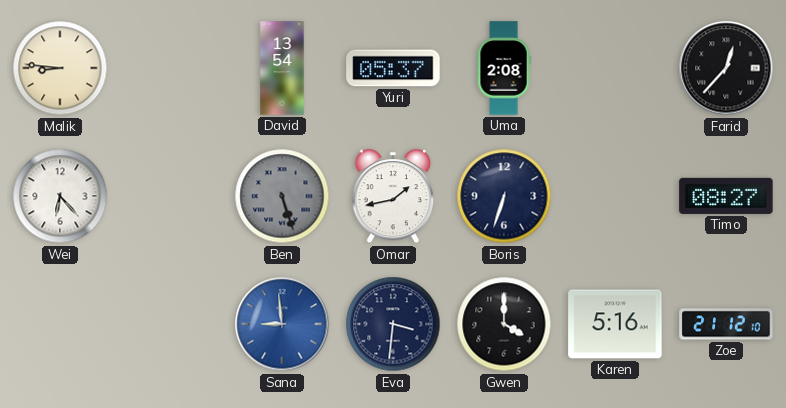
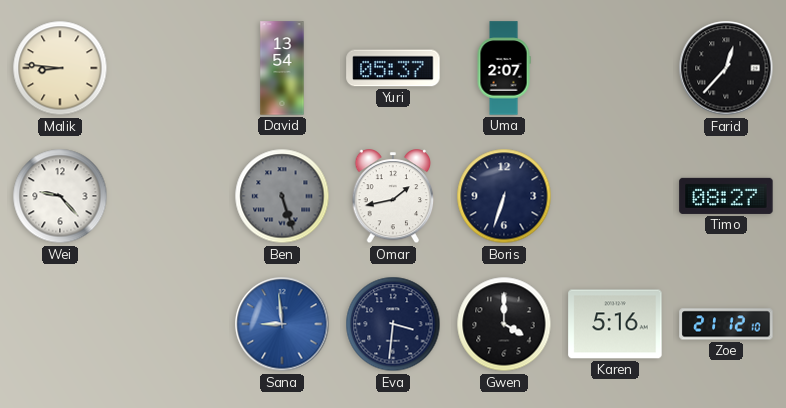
Uma: 2:08 -> 2:07 (504, 68)
Wei: 6:23 -> 9:23 (60, 196)
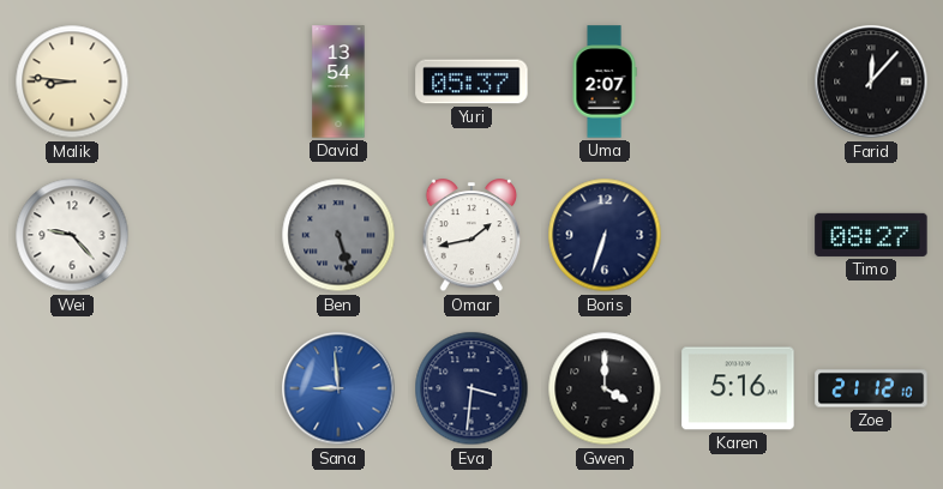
Farid: 12:37 -> 12:07 (871, 81)
